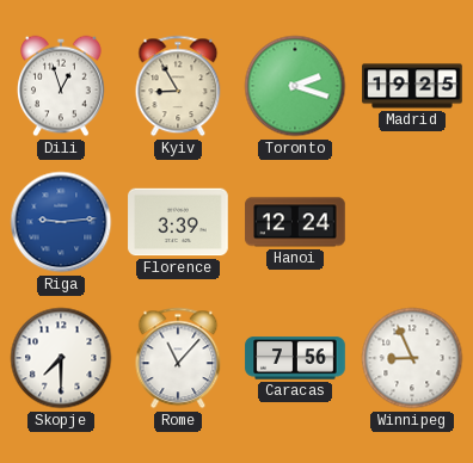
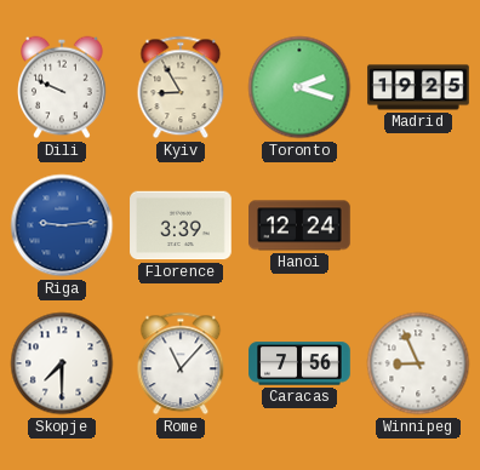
Dili: 12:57 -> 9:49 (63, 87)
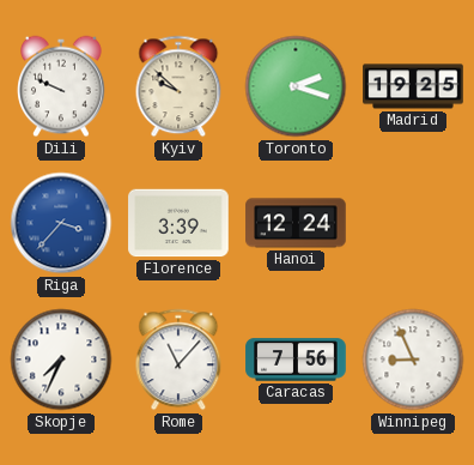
Kyiv: 8:55 -> 9:52 (178, 86)
Riga: 9:14 -> 3:37 (61, 223)
Skopje: 7:30 -> 7:34 (61, 360)
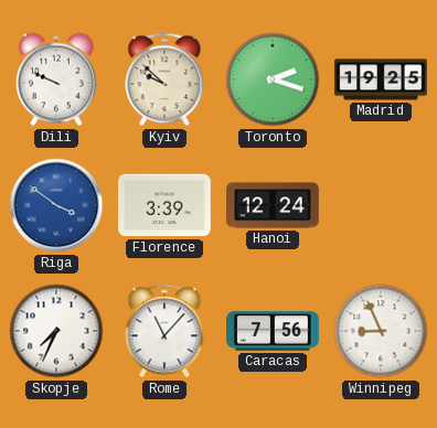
Riga: 3:37 -> 3:51 (56, 205)
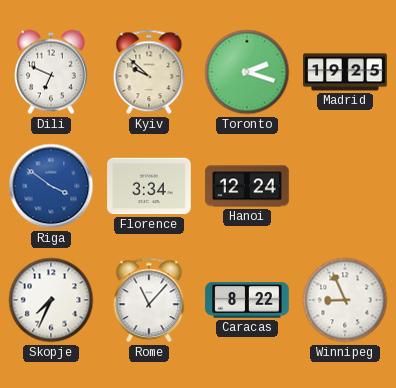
Dili: 9:49 -> 6:49 (52, 72)
Florence: 3:39 -> 3:34 (149, 186)
Caracas: 7:56 -> 8:22 (247, 300)
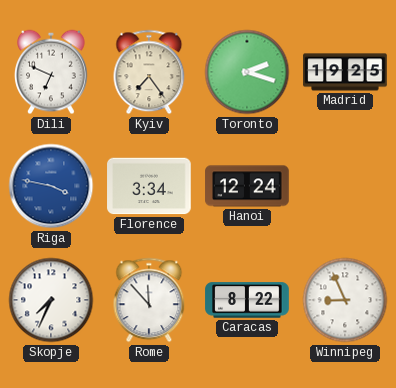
Kyiv: 9:52 -> 7:24 (149, 72)
Riga: 3:51 -> 3:47 (51, 186)
Rome: 11:07 -> 11:53 (149, 300)
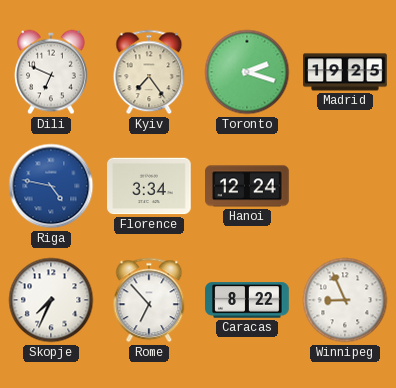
Riga: 3:47 -> 4:47 (51, 186)
Rome: 11:53 -> 6:53 (149, 300)
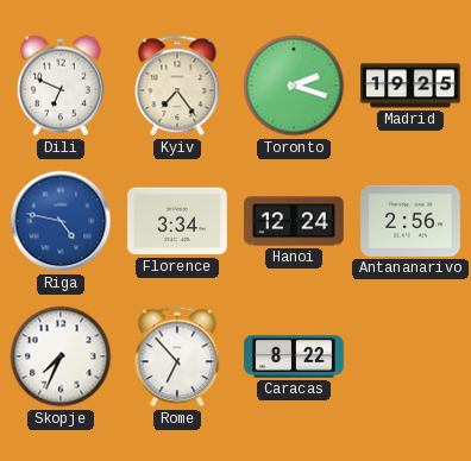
Antananarivo: none -> 2:56 (410, 221)
Winnipeg: 8:56 -> none (345, 300)
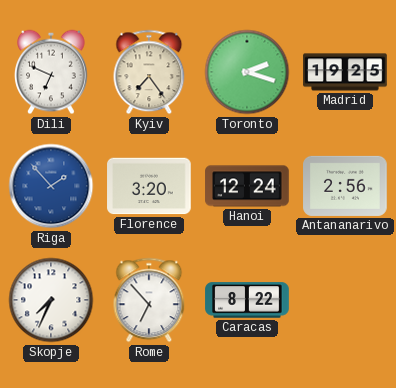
Riga: 4:47 -> 1:53 (51, 186)
Florence: 3:34 -> 3:20 (149, 186)
